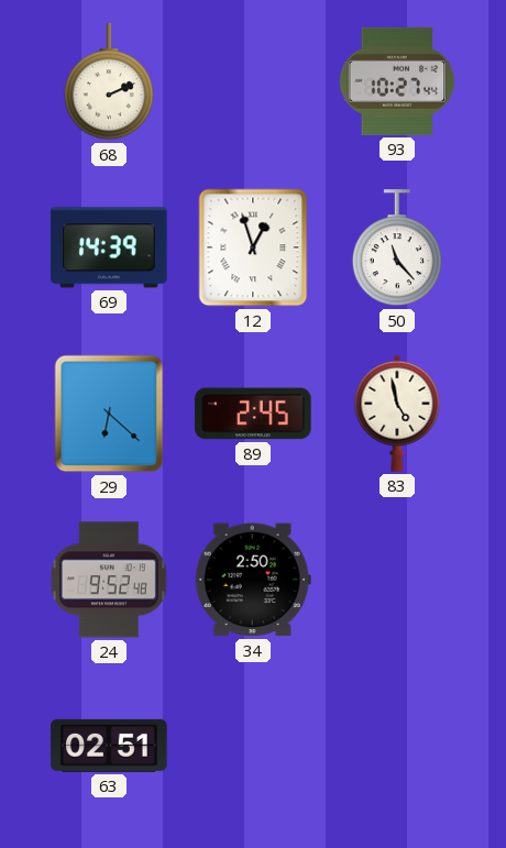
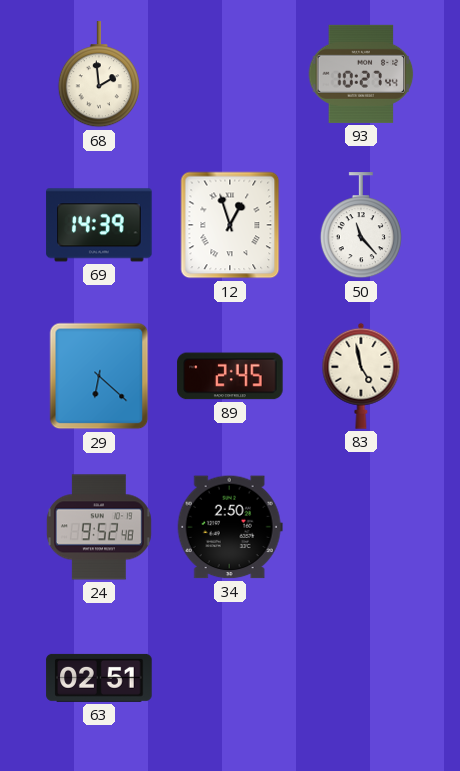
68: 2:11 -> 1:59 (99, 75)
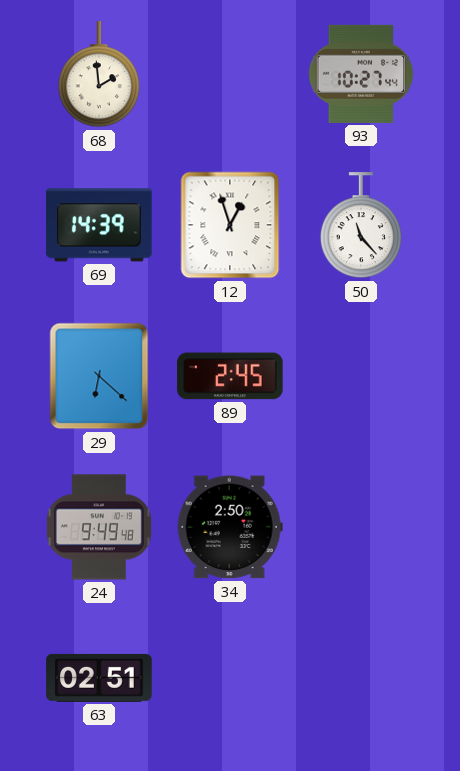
83: 4:58 -> none (361, 376)
24: 9:52 -> 9:49 (99, 527)
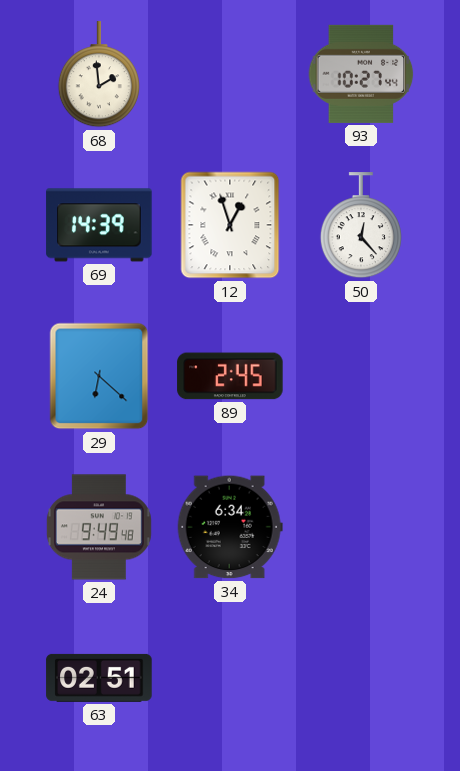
50: 11:23 -> 12:23 (361, 226)
34: 2:50 -> 6:34 (230, 527)
